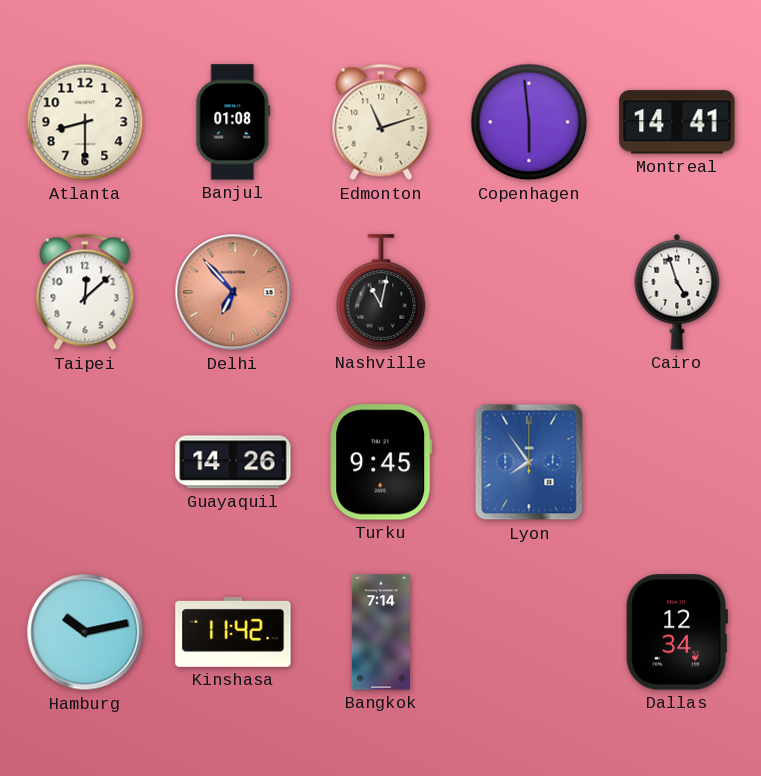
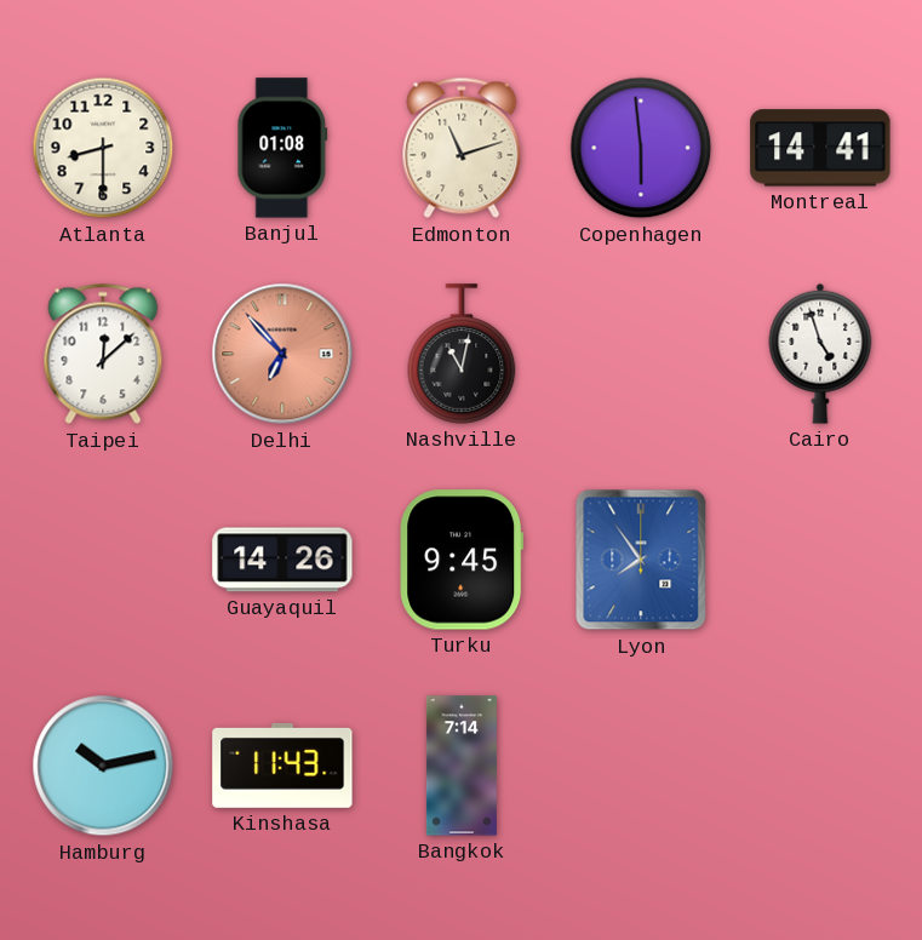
Kinshasa: 11:42 -> 11:43 (282, 766)
Dallas: 12:34 -> none (677, 632)
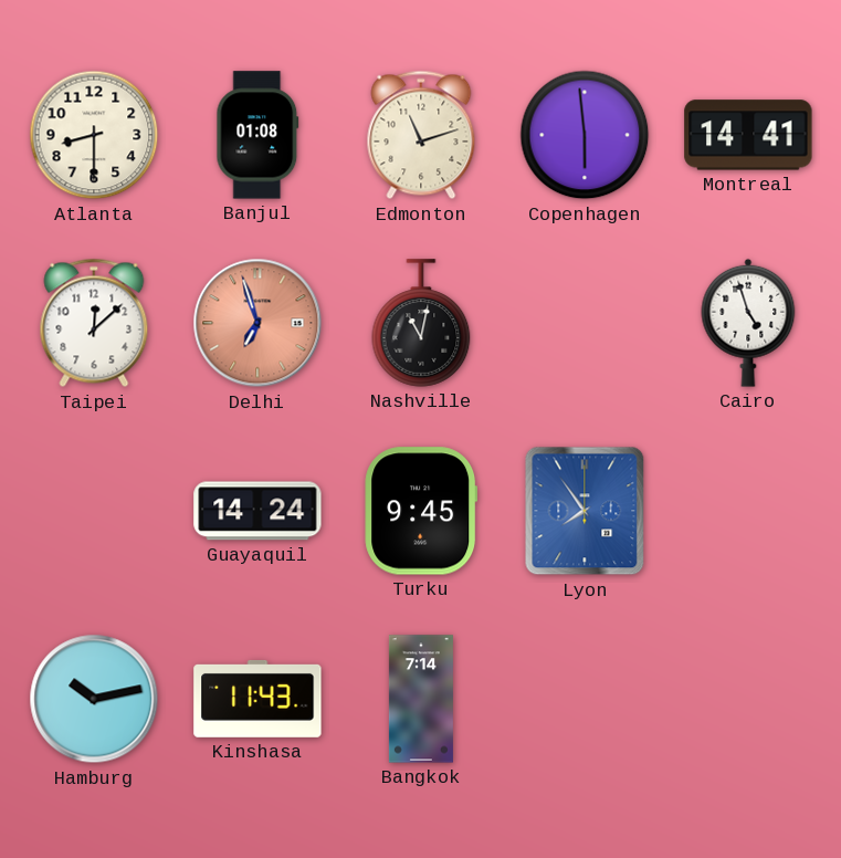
Delhi: 6:53 -> 6:57 (257, 323)
Guayaquil: 14:26 -> 14:24 (257, 511)
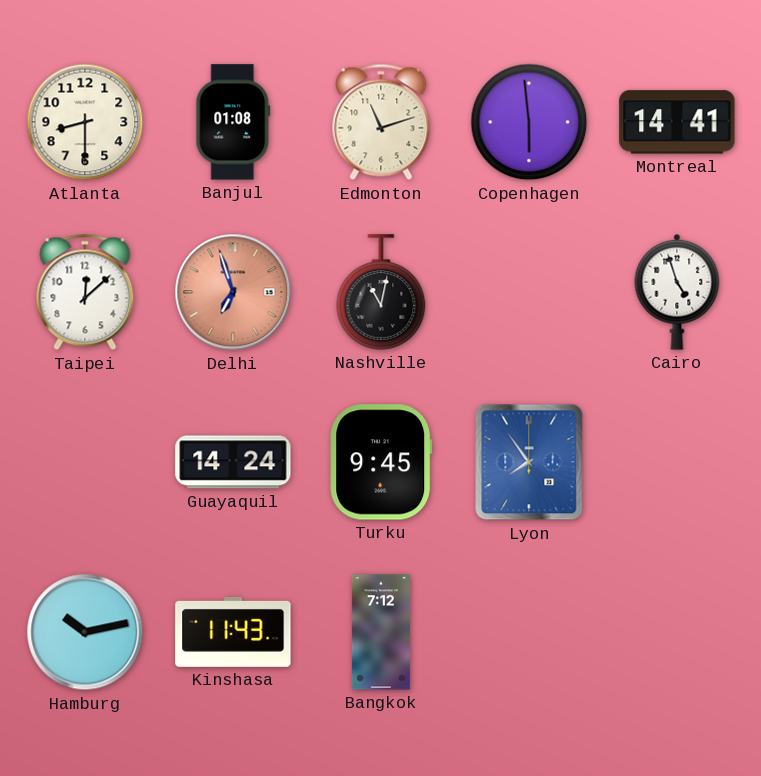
Bangkok: 7:14 -> 7:12 (381, 632)
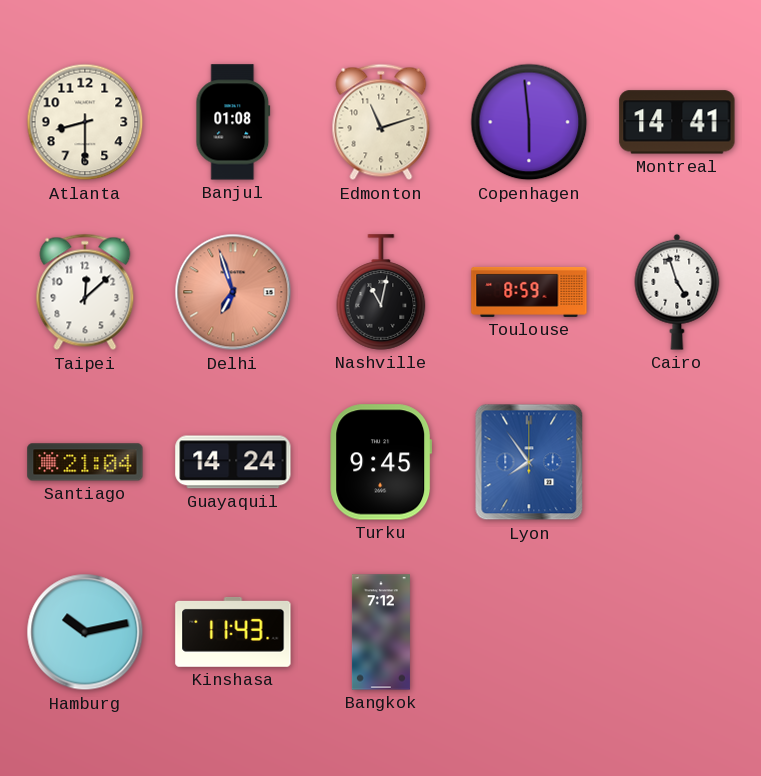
Toulouse: none -> 8:59 (529, 292)
Santiago: none -> 21:04 (85, 462)
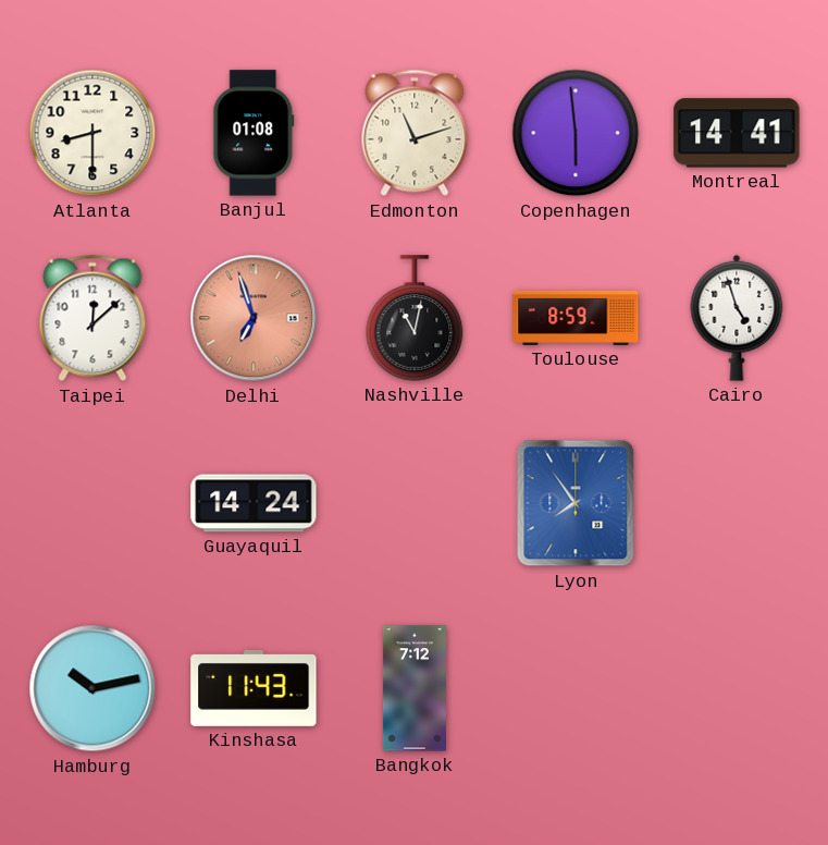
Santiago: 21:04 -> none (85, 462)
Turku: 9:45 -> none (381, 462)
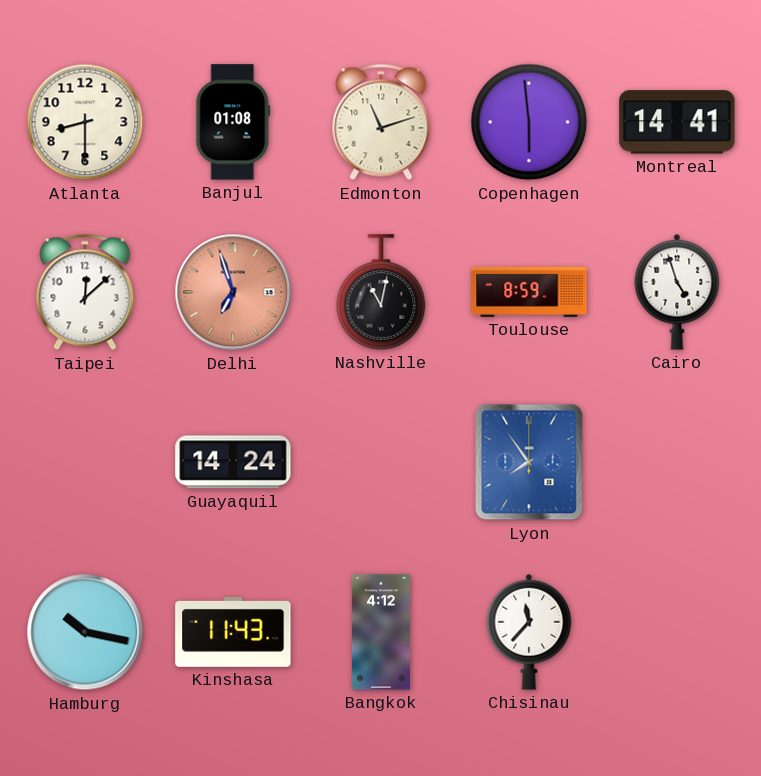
Hamburg: 10:13 -> 10:17 (85, 632)
Bangkok: 7:12 -> 4:12 (381, 632)
Chisinau: none -> 11:37 (529, 632)
